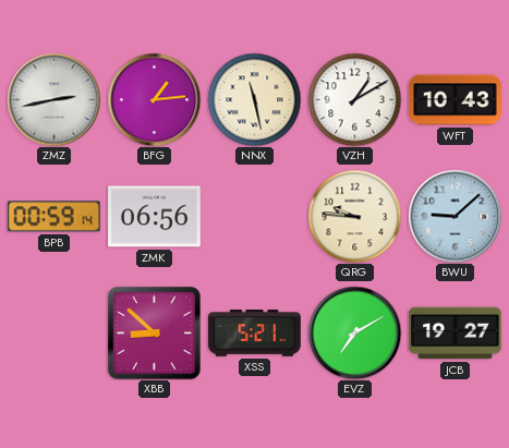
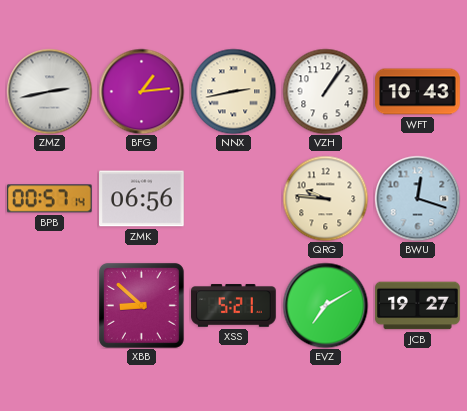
NNX: 11:28 -> 2:43 (233, 91)
VZH: 1:10 -> 1:06 (325, 91)
BPB: 00:59 -> 00:57 (50, 199)
BWU: 9:08 -> 12:18 (417, 198)
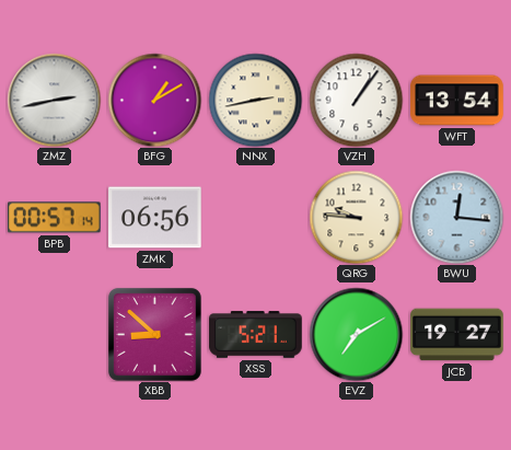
BFG: 1:14 -> 1:10 (154, 100)
WFT: 10:43 -> 13:54 (457, 101)
BWU: 12:18 -> 12:16 (456, 217)
